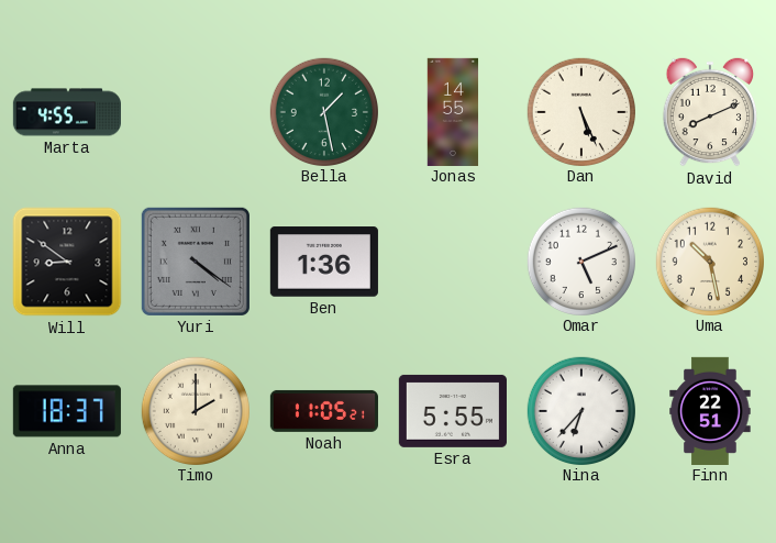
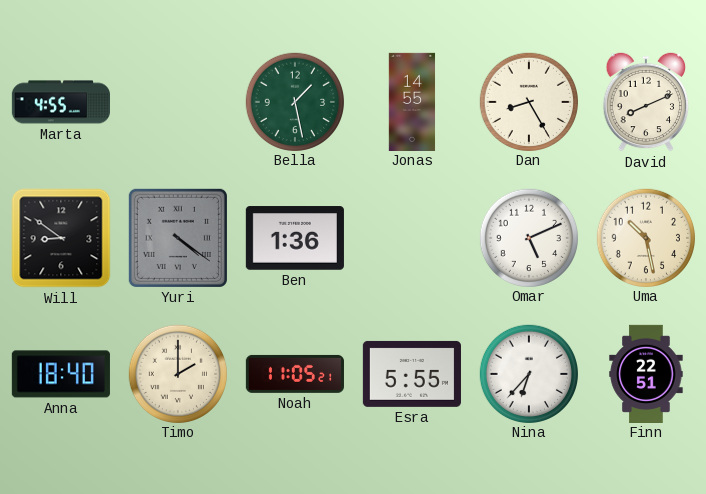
Dan: 5:26 -> 8:25 (528, 101)
Anna: 18:37 -> 18:40 (61, 374)
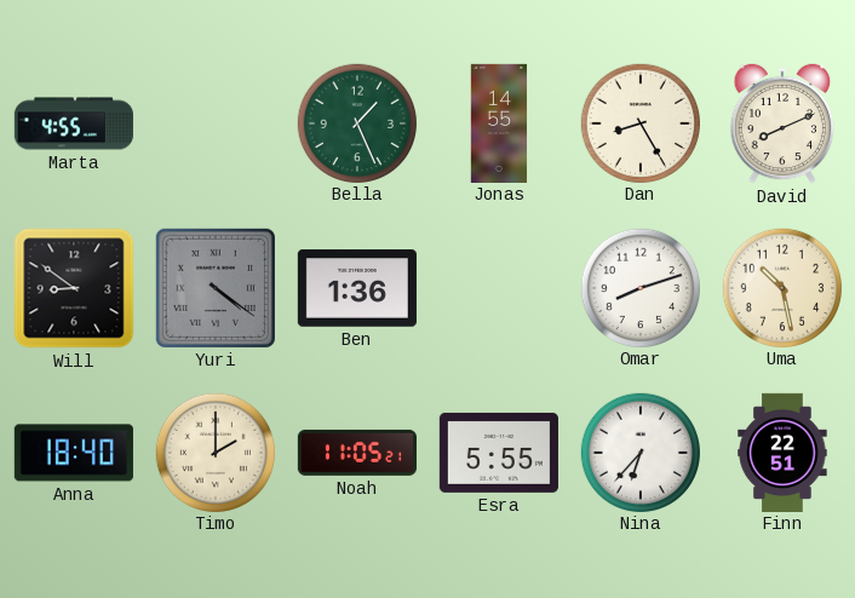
Bella: 1:28 -> 1:26 (356, 122)
Omar: 5:11 -> 8:12 (639, 287)
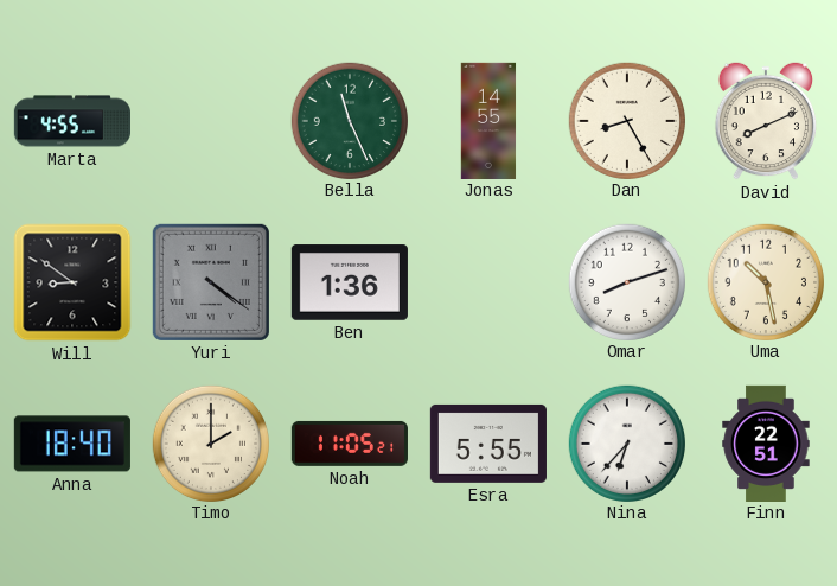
Bella: 1:26 -> 11:26 (349, 120)
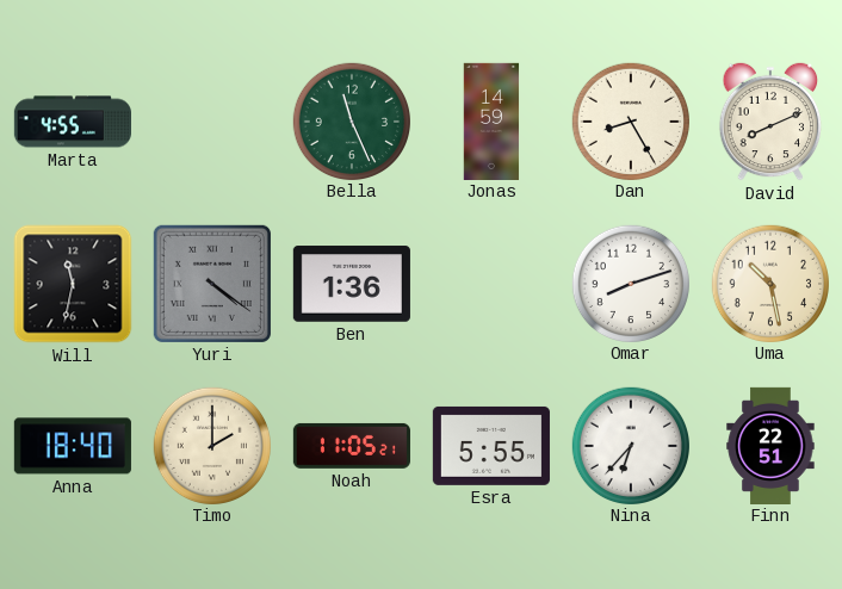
Jonas: 14:55 -> 14:59 (491, 120)
Will: 8:51 -> 11:32 (73, 284)
